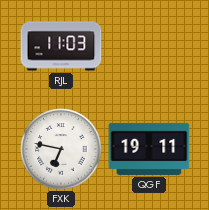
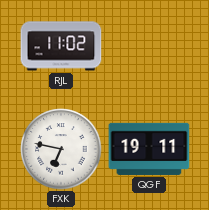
RJL: 11:03 -> 11:02 (61, 46)
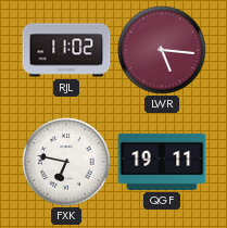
LWR: none -> 5:16 (162, 50)
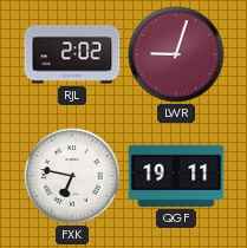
RJL: 11:02 -> 2:02 (72, 54)
LWR: 5:16 -> 9:03 (176, 54)
